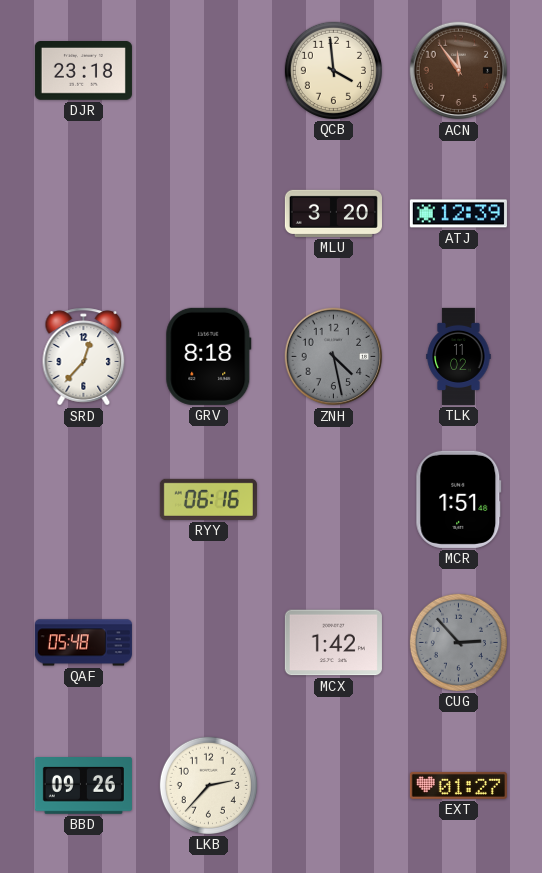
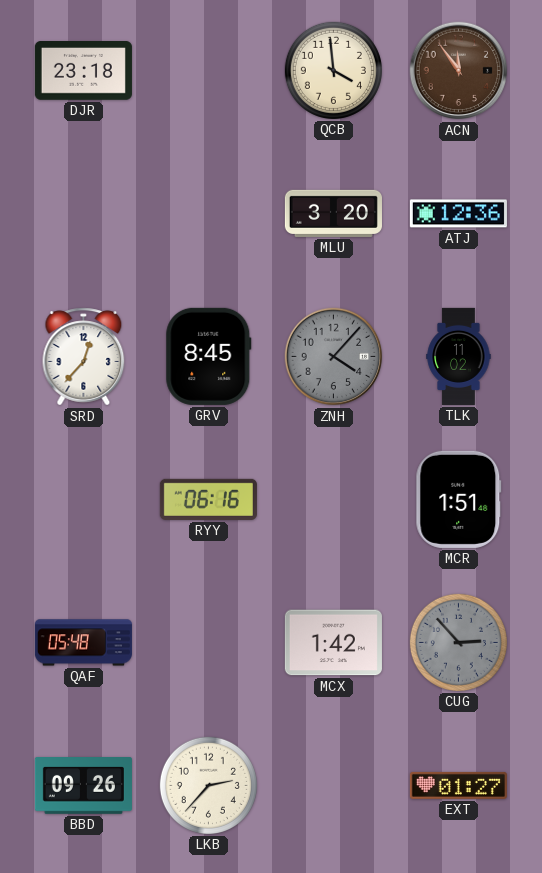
ATJ: 12:39 -> 12:36 (458, 214)
GRV: 8:18 -> 8:45 (209, 356)
ZNH: 4:28 -> 4:07 (334, 357)
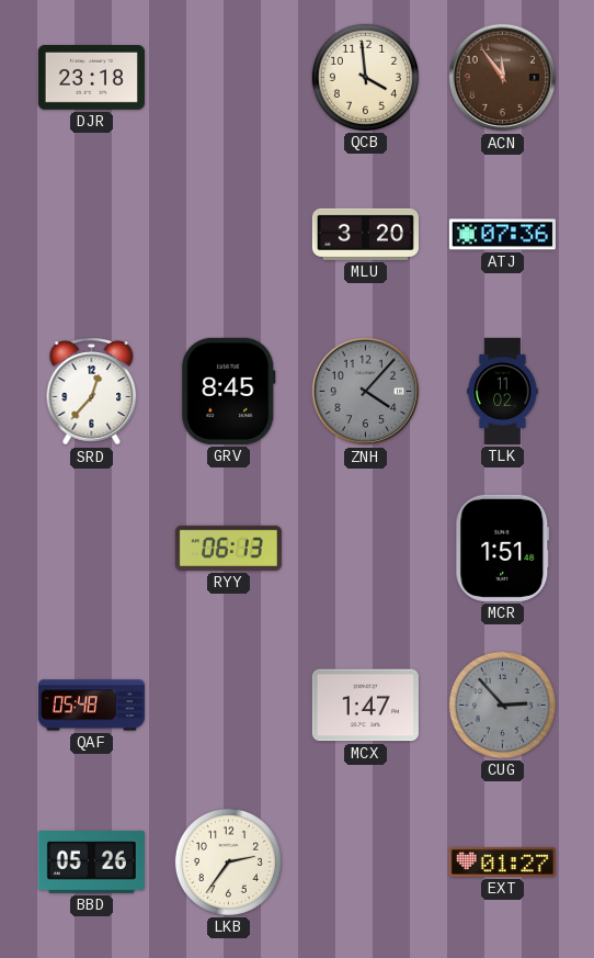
ATJ: 12:36 -> 07:36 (502, 235)
RYY: 06:16 -> 06:13 (228, 548)
MCX: 1:42 -> 1:47 (365, 706)
BBD: 09:26 -> 05:26 (91, 863)
LKB: 2:37 -> 2:36 (228, 861)
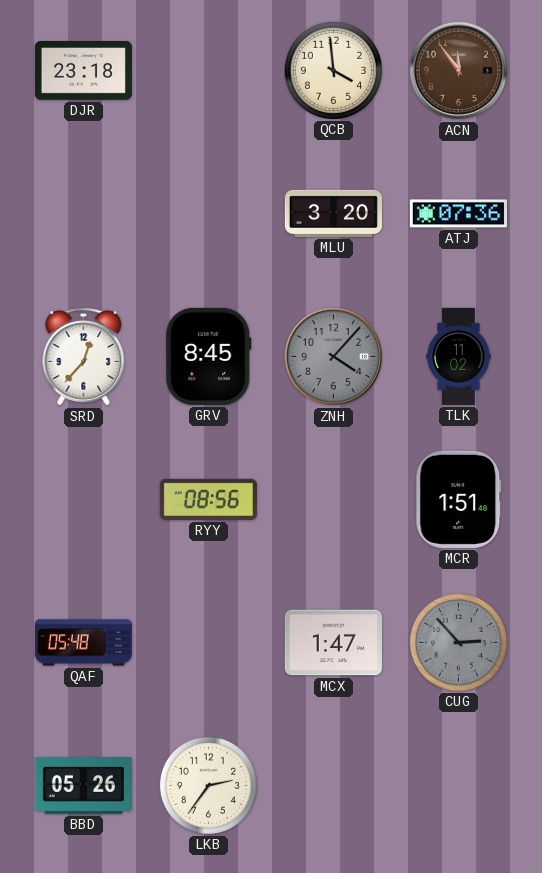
RYY: 06:13 -> 08:56 (208, 499)
EXT: 01:27 -> none (502, 861)
